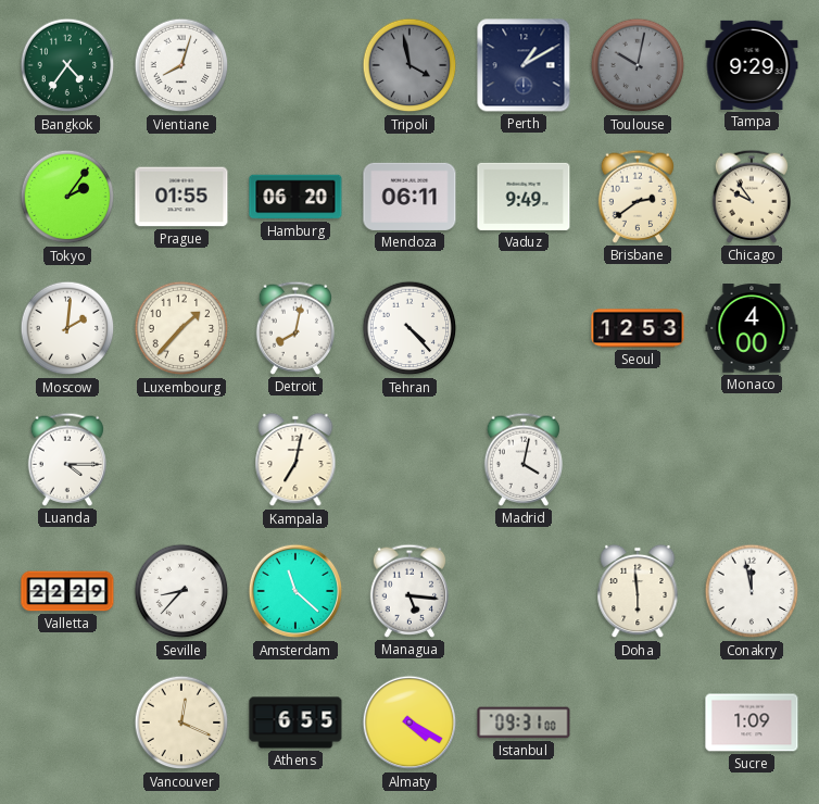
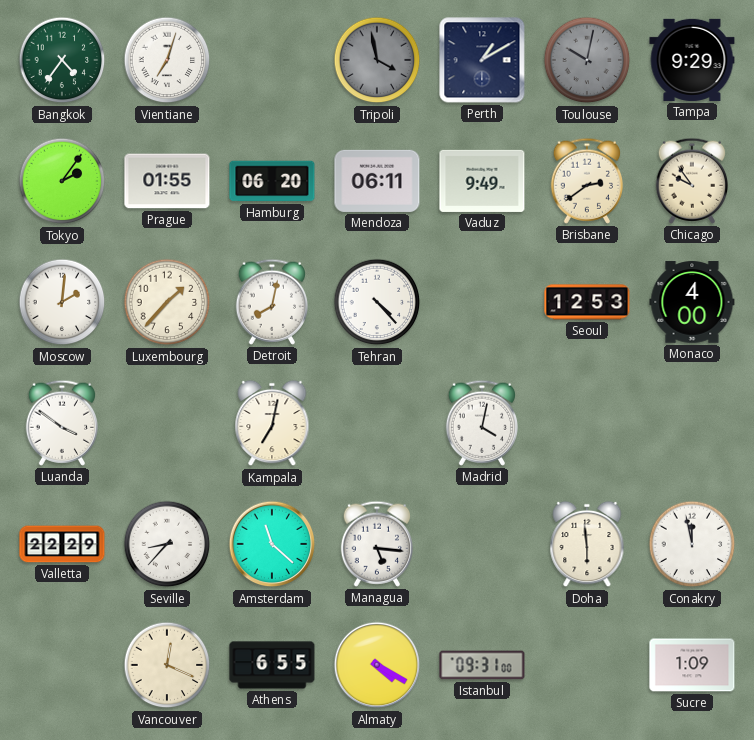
Vientiane: 8:03 -> 7:03 (167, 60)
Luanda: 4:15 -> 3:51 (61, 423)
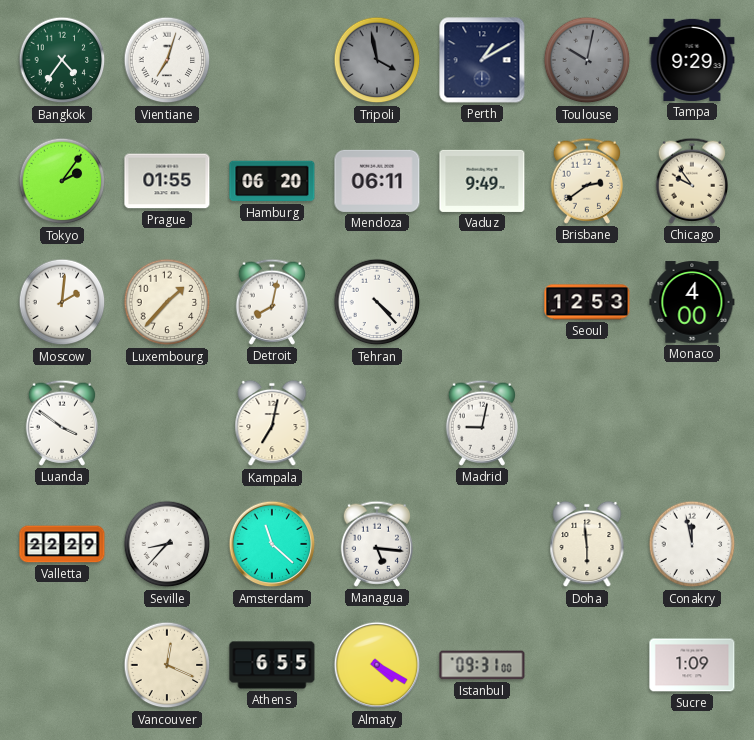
Madrid: 4:02 -> 9:02 (481, 423)
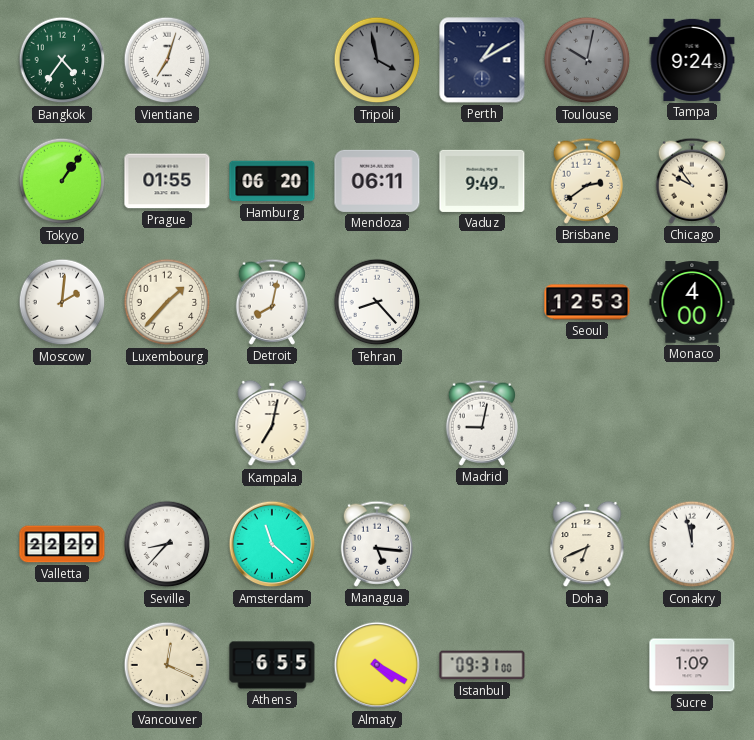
Tampa: 9:29 -> 9:24 (692, 60)
Tokyo: 2:06 -> 1:06 (62, 181)
Tehran: 4:23 -> 8:23 (377, 302)
Luanda: 3:51 -> none (61, 423)
Doha: 5:59 -> 6:41 (587, 544)
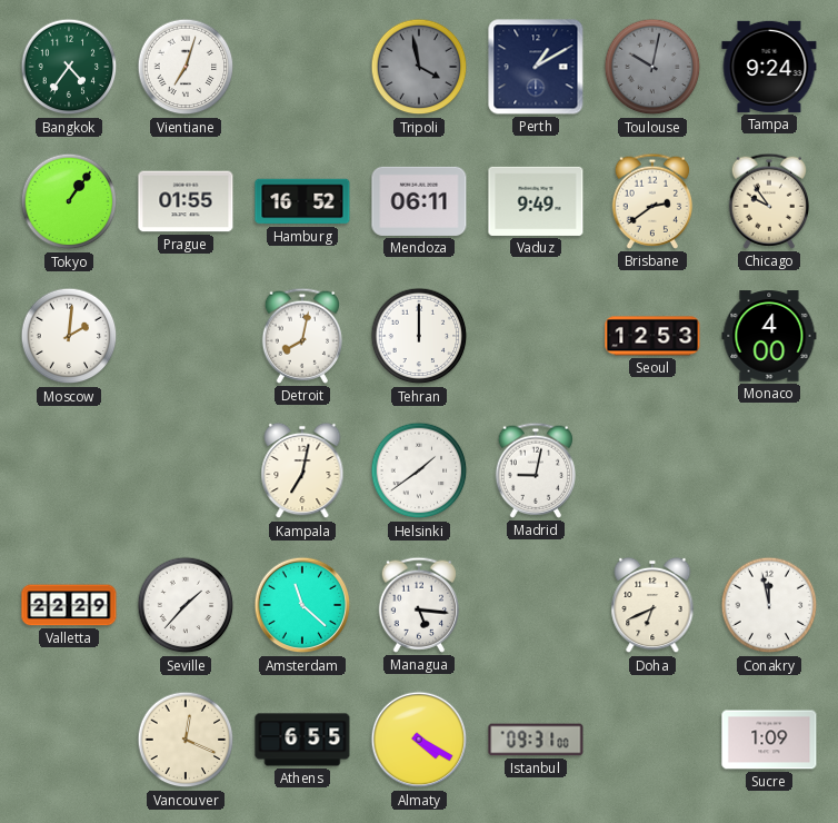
Hamburg: 06:20 -> 16:52 (302, 201)
Luxembourg: 1:37 -> none (167, 302)
Tehran: 8:23 -> 12:00 (419, 336)
Helsinki: none -> 1:39 (419, 470)
Seville: 8:37 -> 1:37 (186, 605)
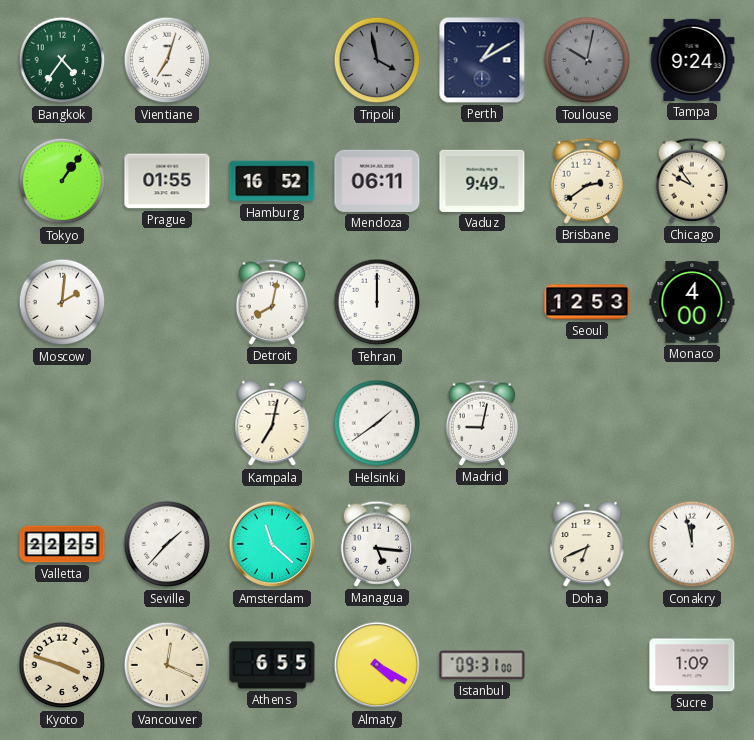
Valletta: 22:29 -> 22:25 (62, 544)
Kyoto: none -> 3:48 (62, 665)
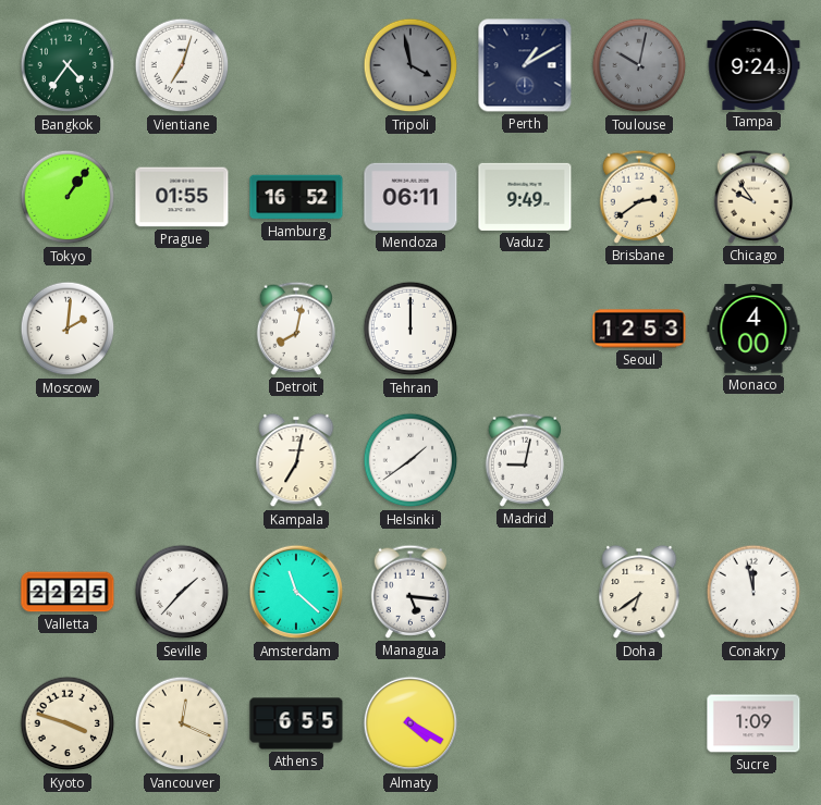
Doha: 6:41 -> 6:39 (639, 592)
Istanbul: 09:31 -> none (482, 665)
